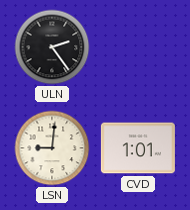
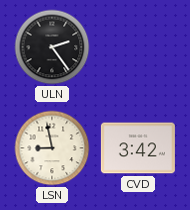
LSN: 9:01 -> 8:58 (52, 148)
CVD: 1:01 -> 3:42 (138, 148)
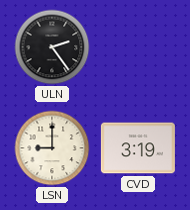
LSN: 8:58 -> 9:00 (52, 148)
CVD: 3:42 -> 3:19 (138, 148)
